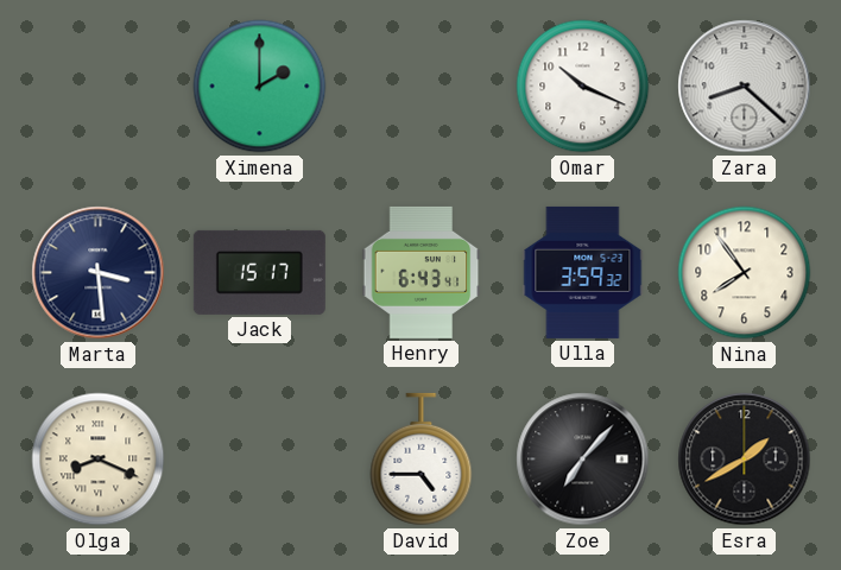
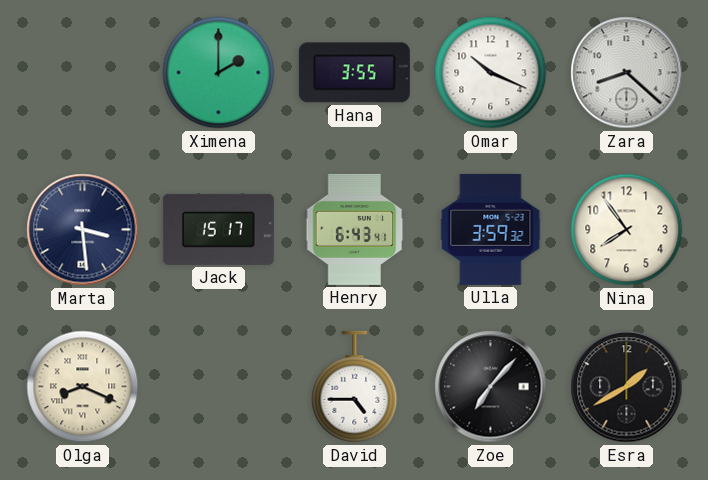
Hana: none -> 3:55 (354, 73)
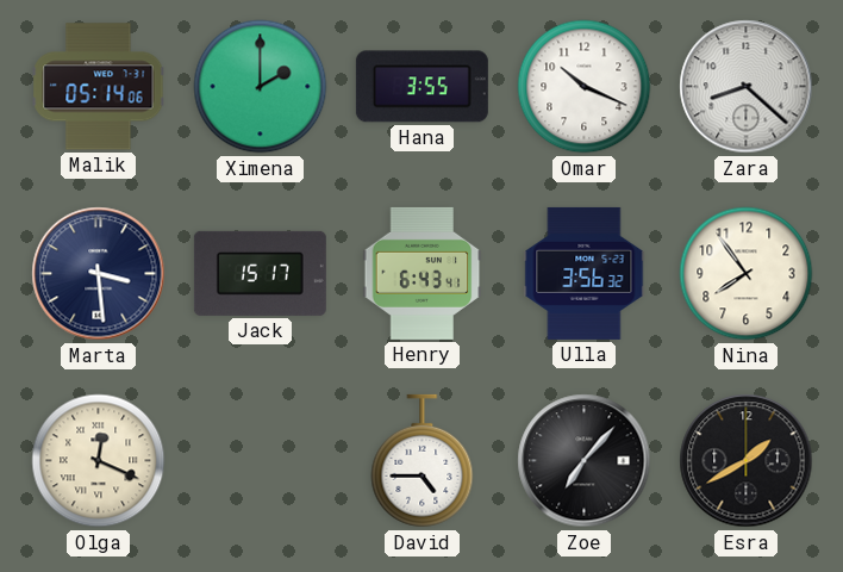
Malik: none -> 05:14 (99, 87)
Ulla: 3:59 -> 3:56 (585, 273)
Olga: 8:19 -> 12:19 (99, 461)
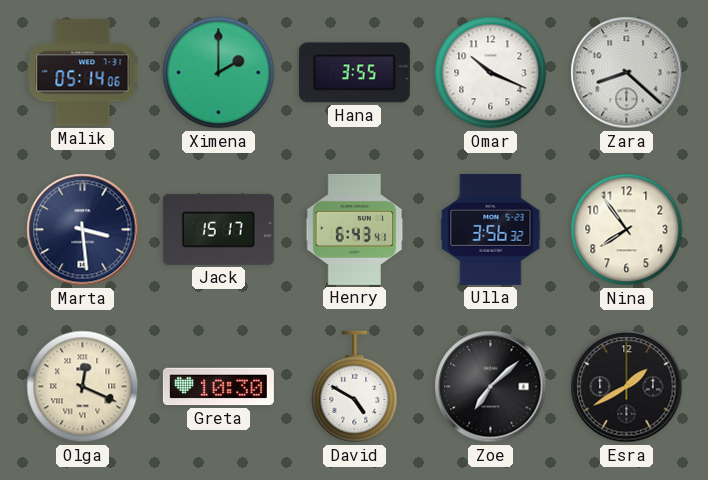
Greta: none -> 10:30 (218, 387)
David: 4:45 -> 4:50 (355, 387)
Zoe: 7:07 -> 7:08 (491, 387)
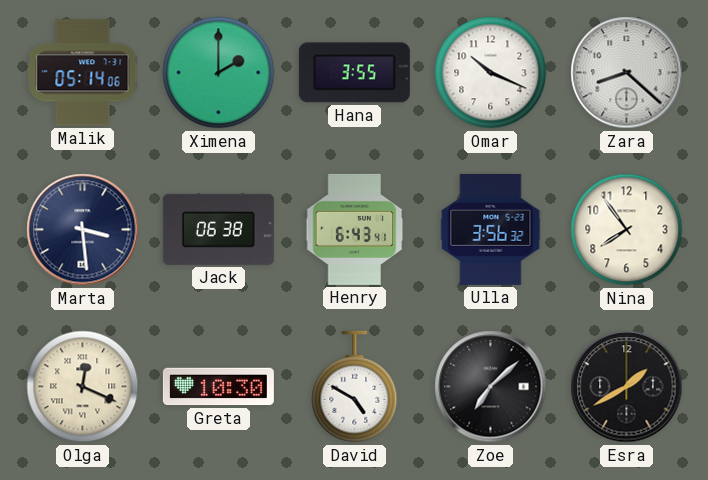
Jack: 15:17 -> 06:38 (218, 229)
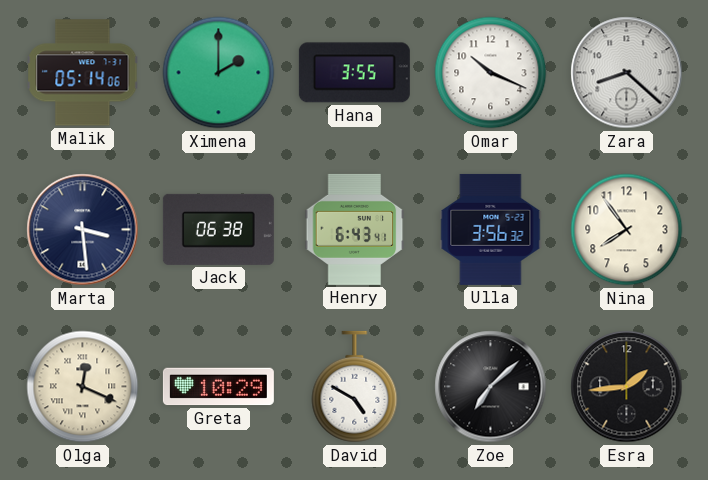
Greta: 10:30 -> 10:29 (218, 387)
Esra: 1:40 -> 1:44 (627, 387)
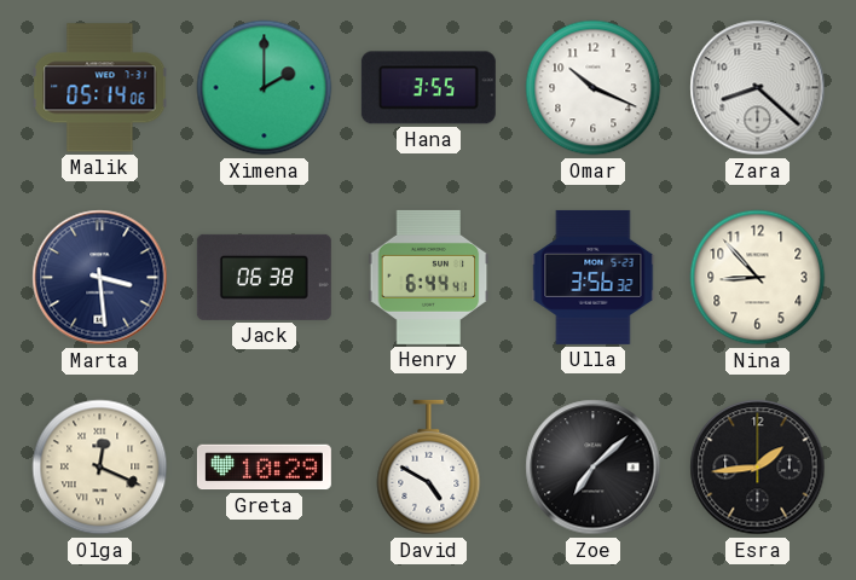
Henry: 6:43 -> 6:44 (429, 277)
Nina: 7:54 -> 8:53 (758, 278)
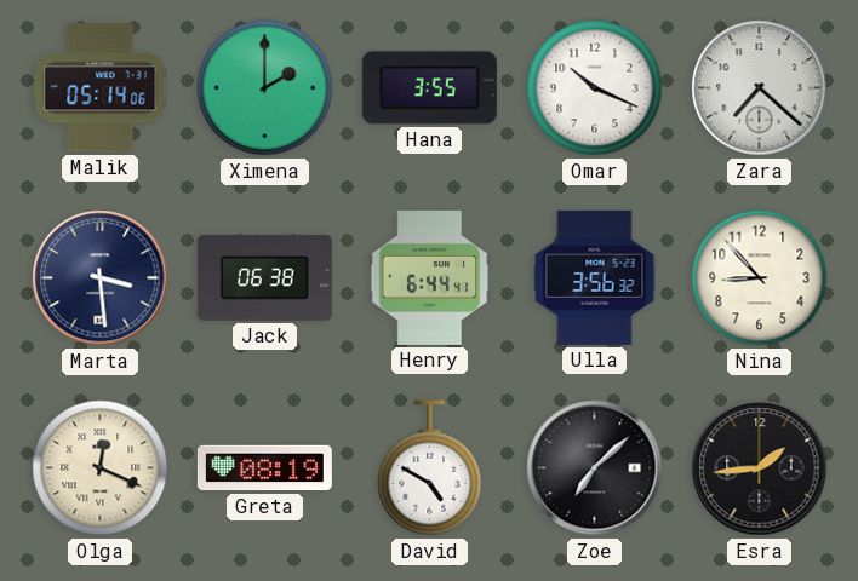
Zara: 8:22 -> 7:22 (760, 88)
Greta: 10:29 -> 08:19 (264, 468)
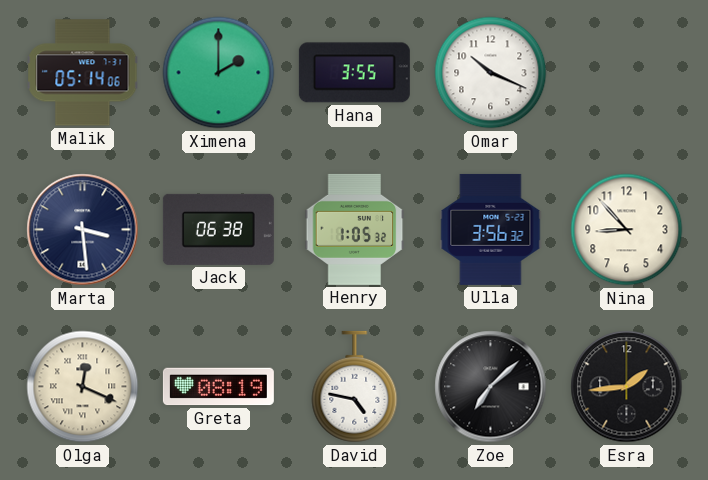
Zara: 7:22 -> none (760, 88)
Henry: 6:44 -> 1:05 (355, 229)
David: 4:50 -> 4:47 (355, 387)
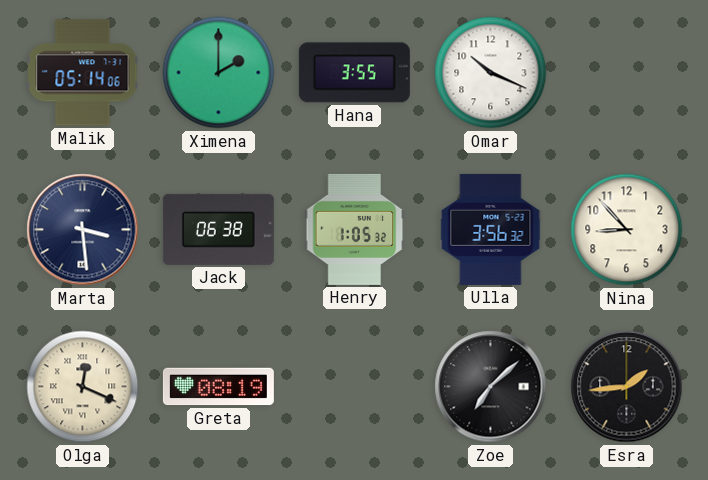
David: 4:47 -> none (355, 387)
